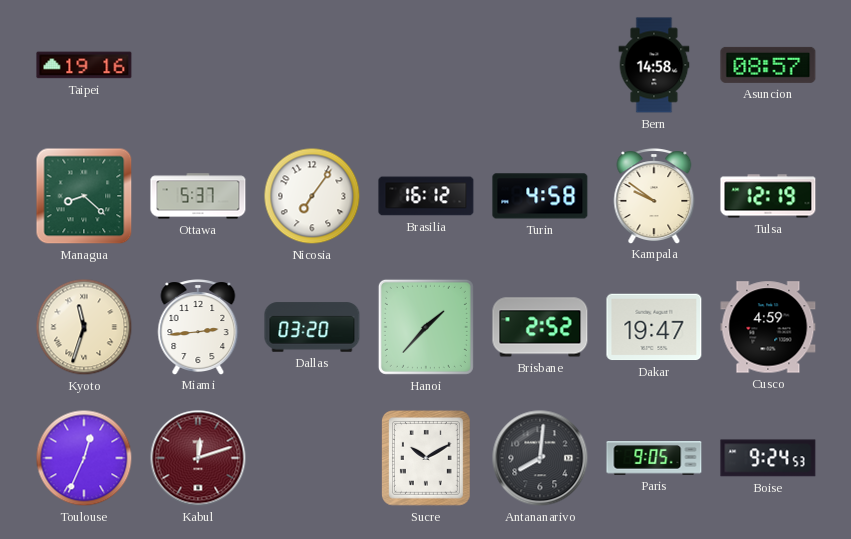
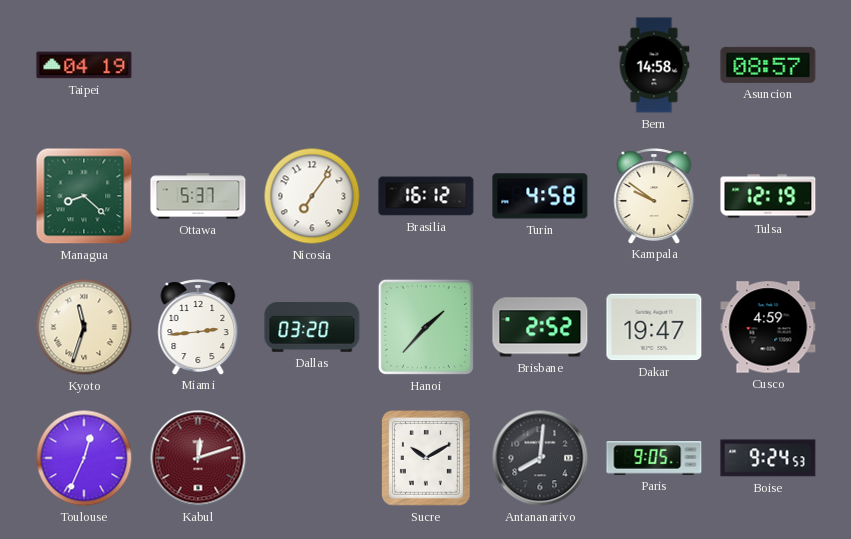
Taipei: 19:16 -> 04:19 (84, 65)
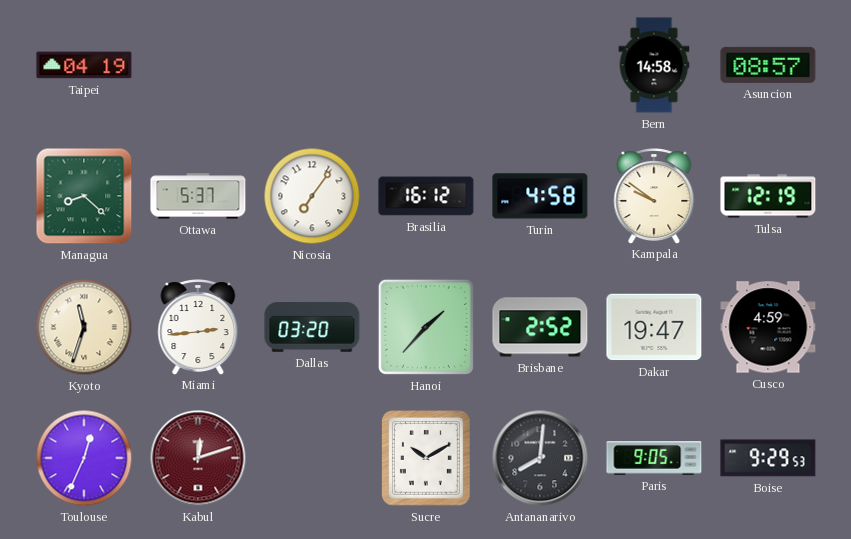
Boise: 9:24 -> 9:29 (768, 458)
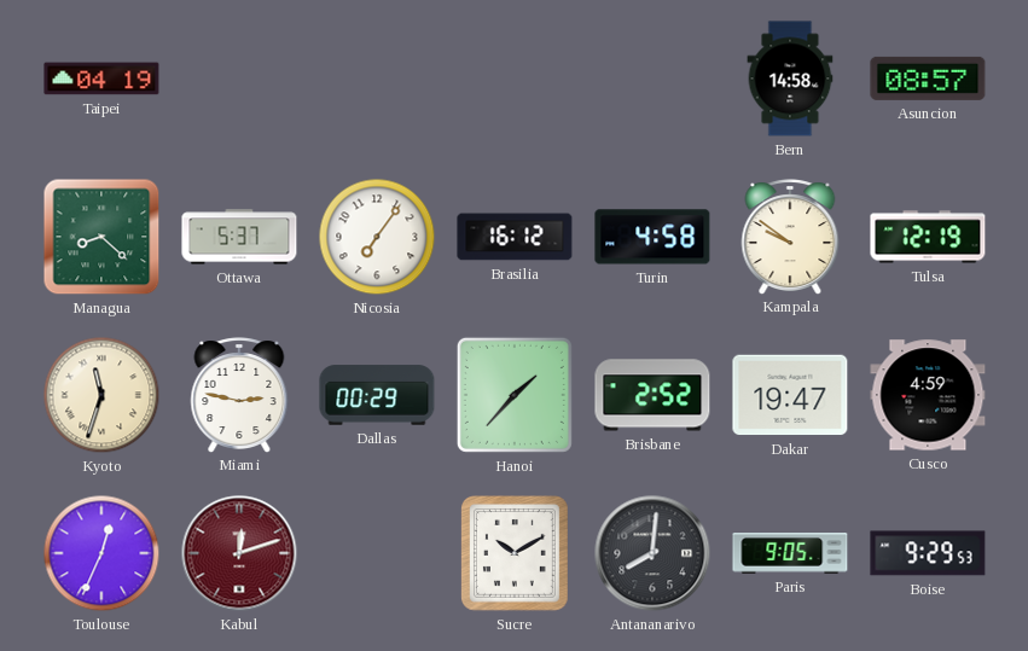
Miami: 2:44 -> 2:47 (239, 395)
Dallas: 03:20 -> 00:29 (377, 395)
